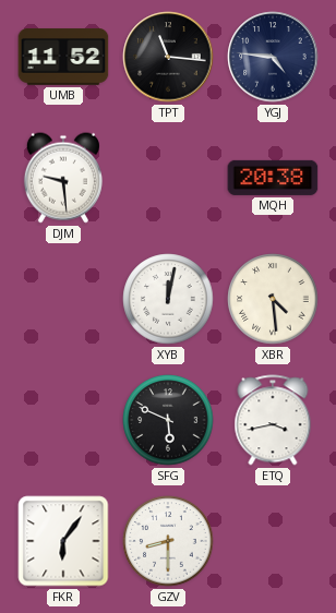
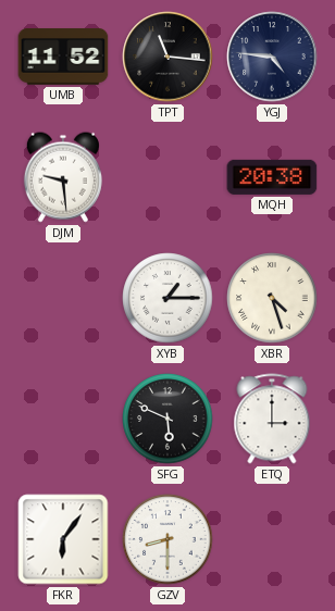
XYB: 12:02 -> 1:15 (167, 298)
XBR: 4:29 -> 4:27 (272, 298)
ETQ: 3:43 -> 3:00 (272, 419)
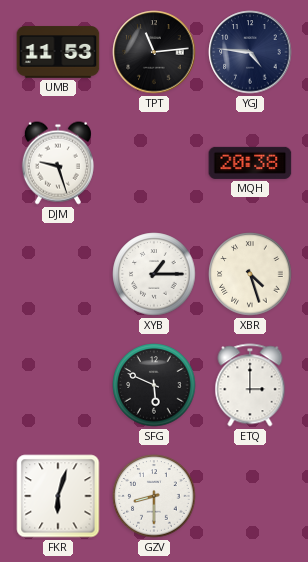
UMB: 11:52 -> 11:53 (58, 52)
TPT: 11:16 -> 11:14 (154, 52)
DJM: 9:29 -> 9:27 (58, 163)
FKR: 6:06 -> 6:03 (58, 496)
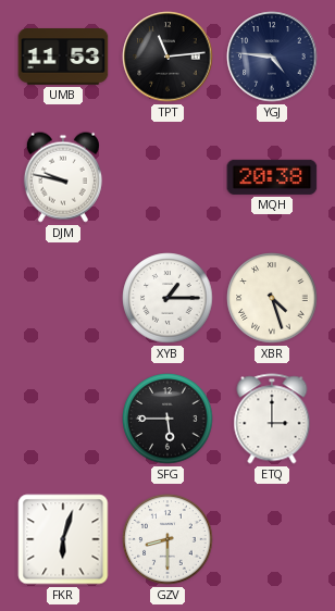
DJM: 9:27 -> 9:47 (63, 177)
SFG: 5:49 -> 5:45 (167, 419)
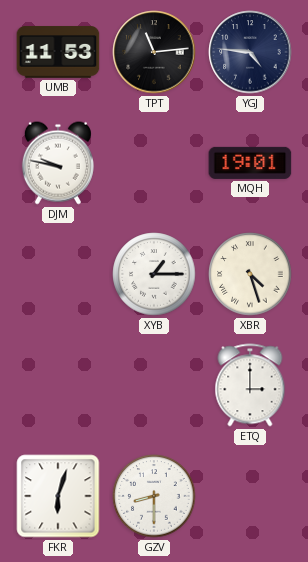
MQH: 20:38 -> 19:01 (250, 163)
SFG: 5:45 -> none (167, 419)
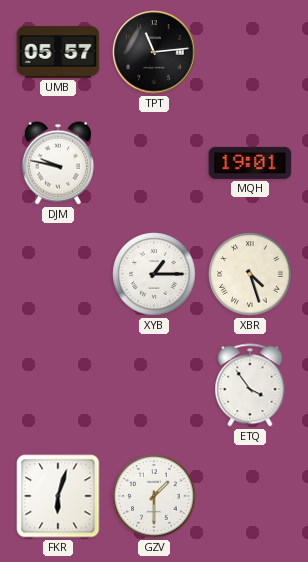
UMB: 11:53 -> 05:57 (58, 52)
YGJ: 4:46 -> none (250, 52)
ETQ: 3:00 -> 3:54 (250, 385)
GZV: 8:30 -> 1:30 (154, 496)
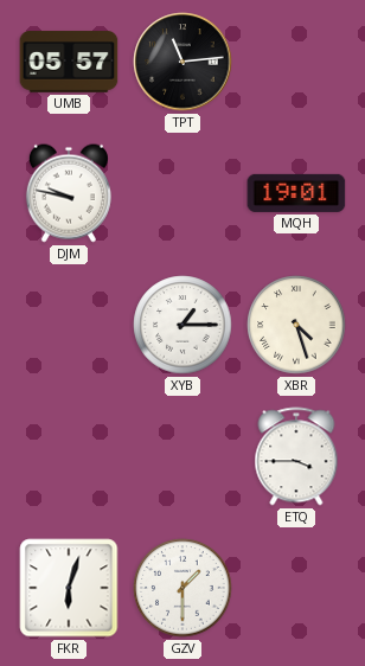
ETQ: 3:54 -> 3:45 (296, 456)
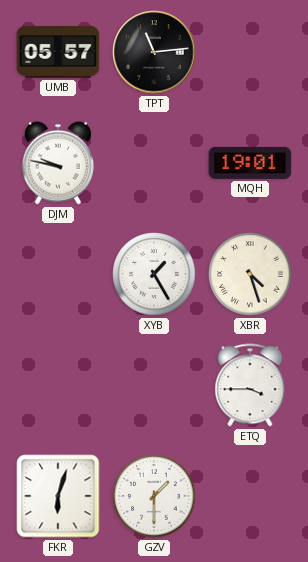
XYB: 1:15 -> 1:25 (154, 274)
